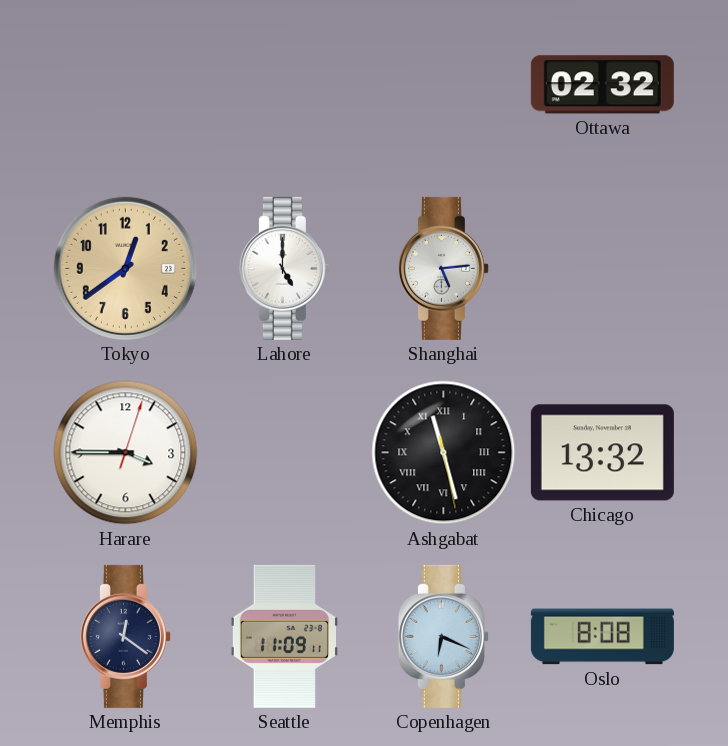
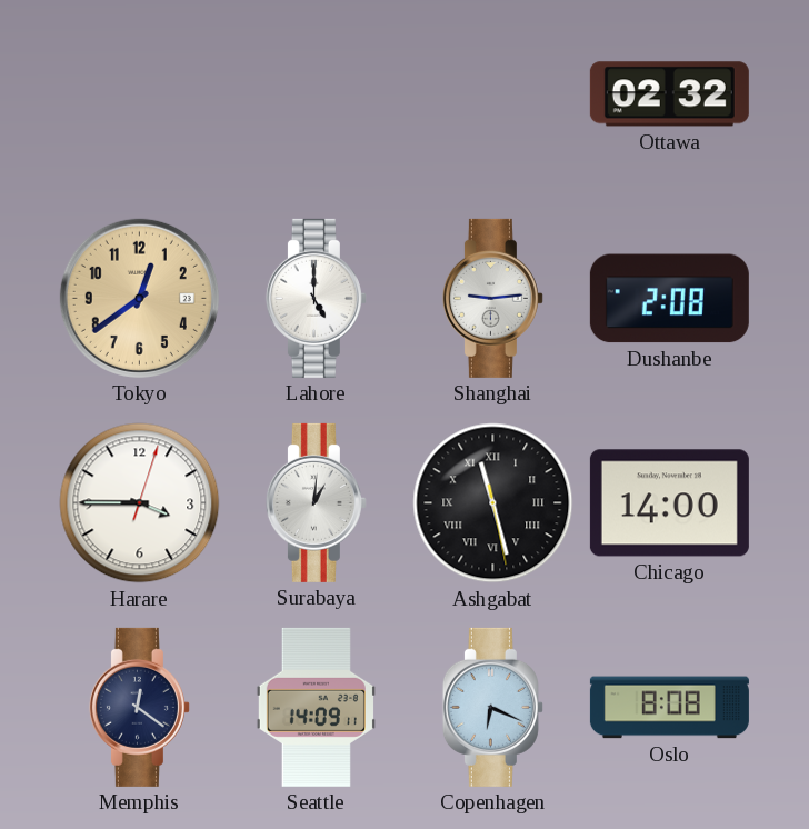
Shanghai: 5:14 -> 9:14 (492, 298)
Dushanbe: none -> 2:08 (669, 299)
Surabaya: none -> 1:01 (316, 502)
Chicago: 13:32 -> 14:00 (669, 503)
Seattle: 11:09 -> 14:09 (316, 707)
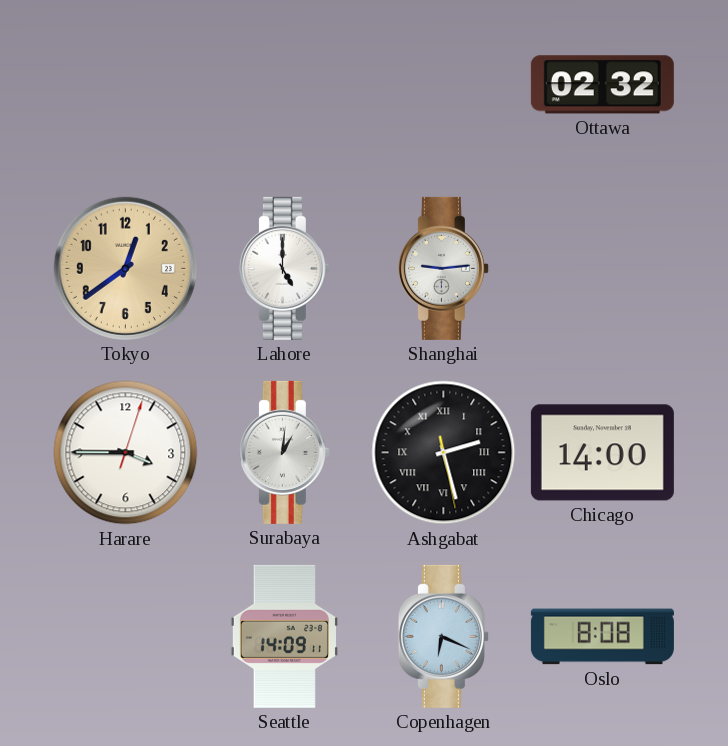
Dushanbe: 2:08 -> none (669, 299)
Ashgabat: 11:27 -> 2:27 (444, 453)
Memphis: 12:21 -> none (139, 707)
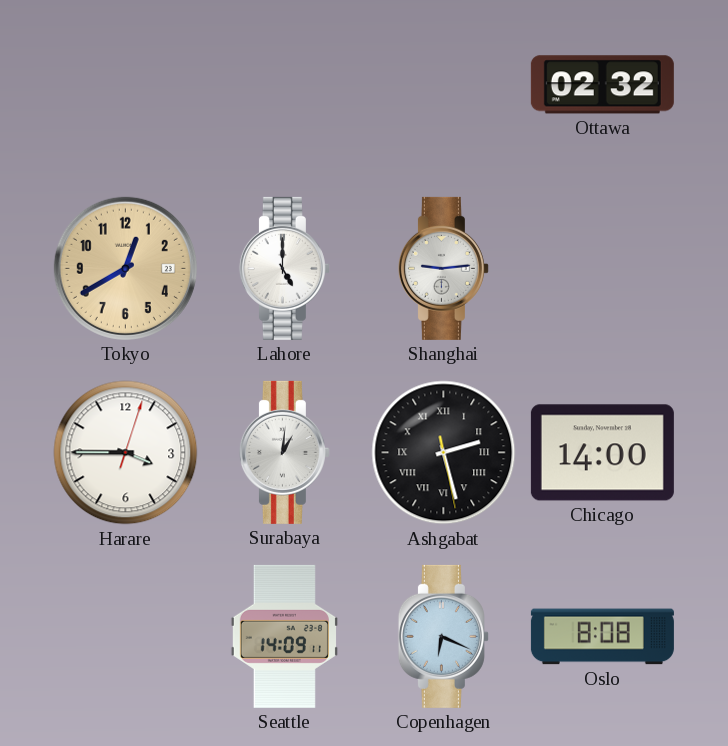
Tokyo: 12:39 -> 12:40 (125, 268)
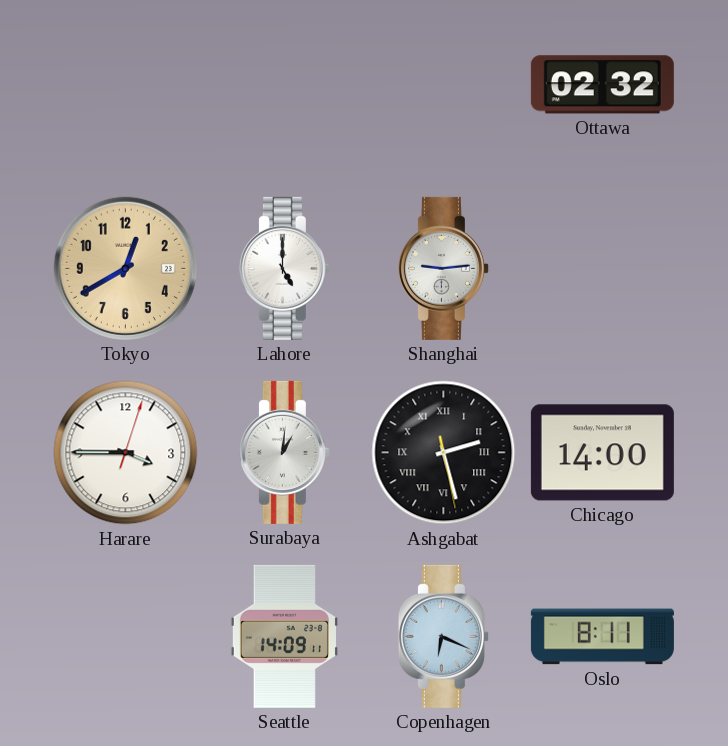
Oslo: 8:08 -> 8:11 (602, 637)
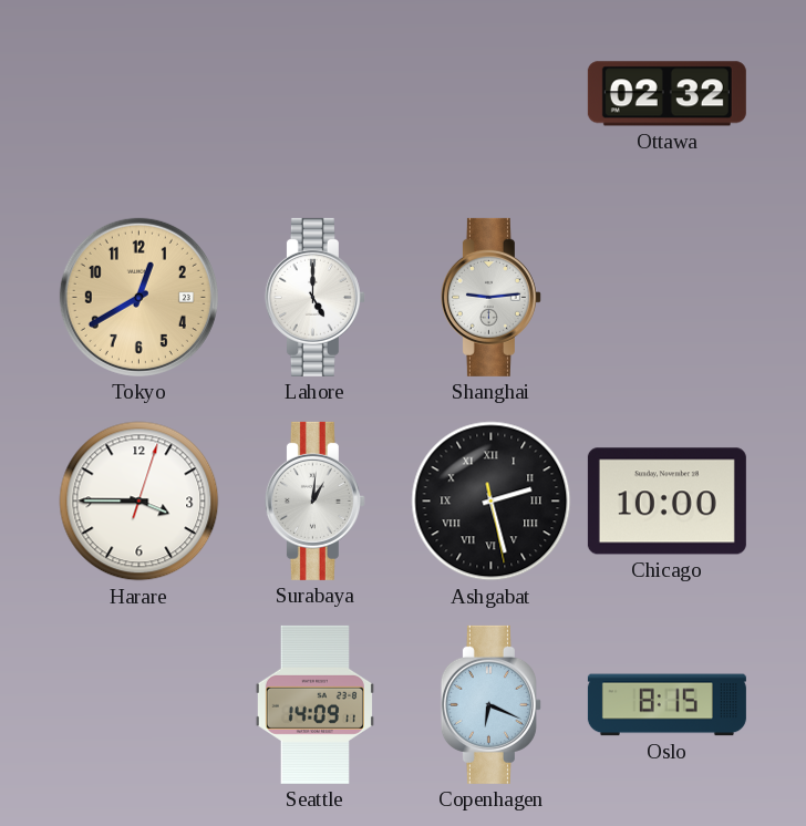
Chicago: 14:00 -> 10:00 (666, 502)
Oslo: 8:11 -> 8:15 (666, 705)
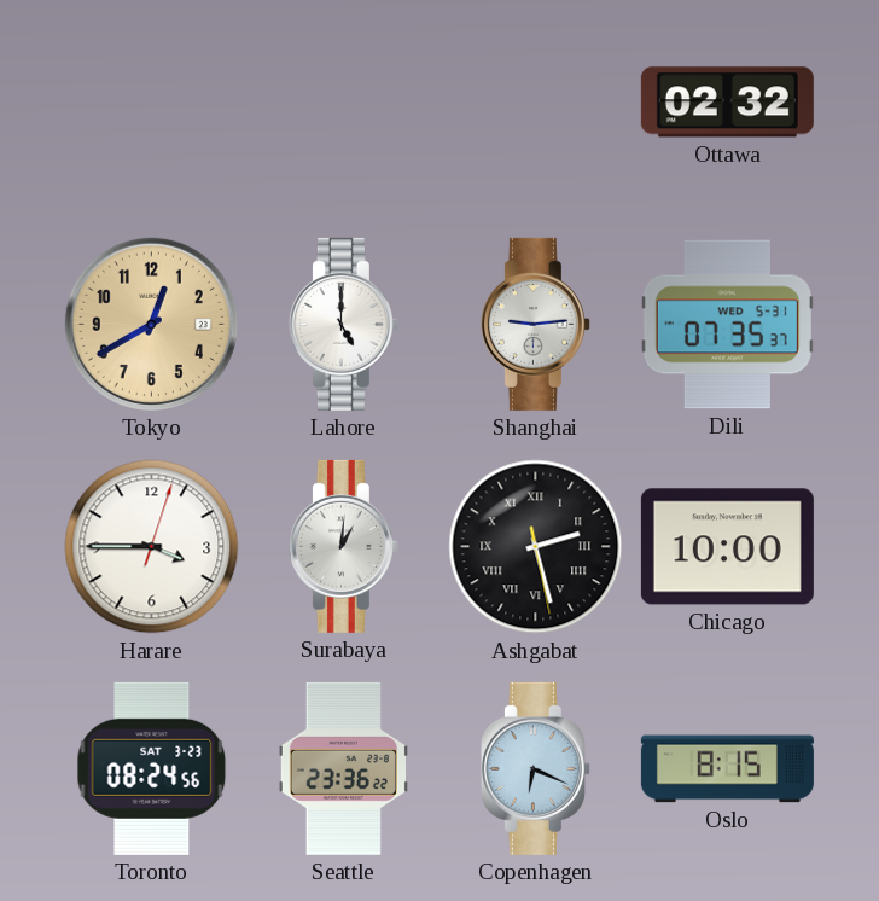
Dili: none -> 07:35 (727, 325)
Toronto: none -> 08:24 (152, 768)
Seattle: 14:09 -> 23:36 (343, 768)
